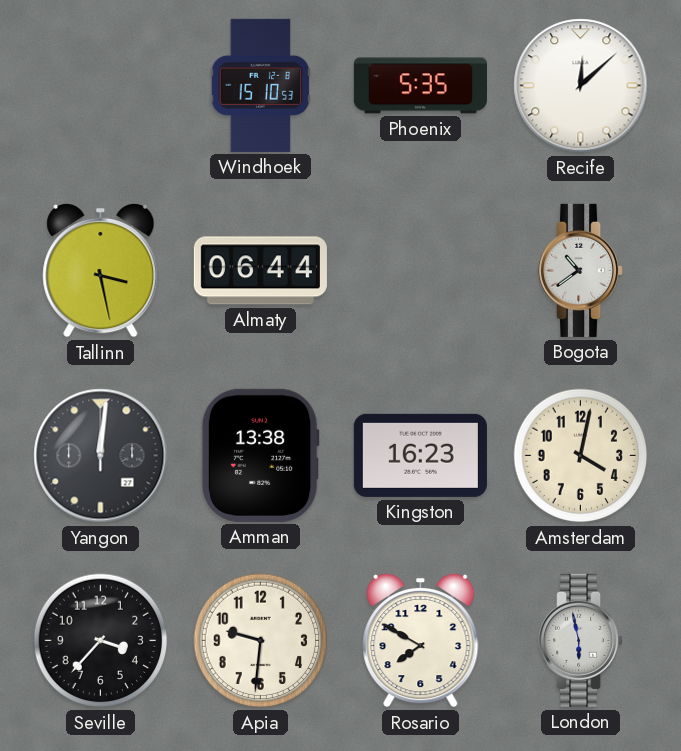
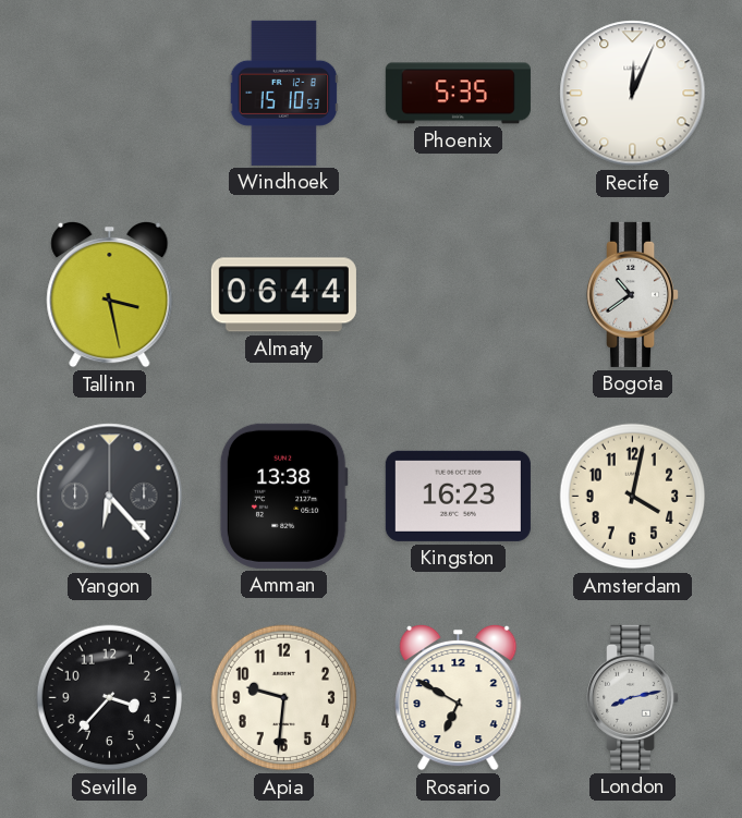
Recife: 12:08 -> 12:04 (633, 94)
Yangon: 12:01 -> 6:23 (110, 497)
Rosario: 7:50 -> 6:50 (459, 697)
London: 5:58 -> 8:13 (633, 697)
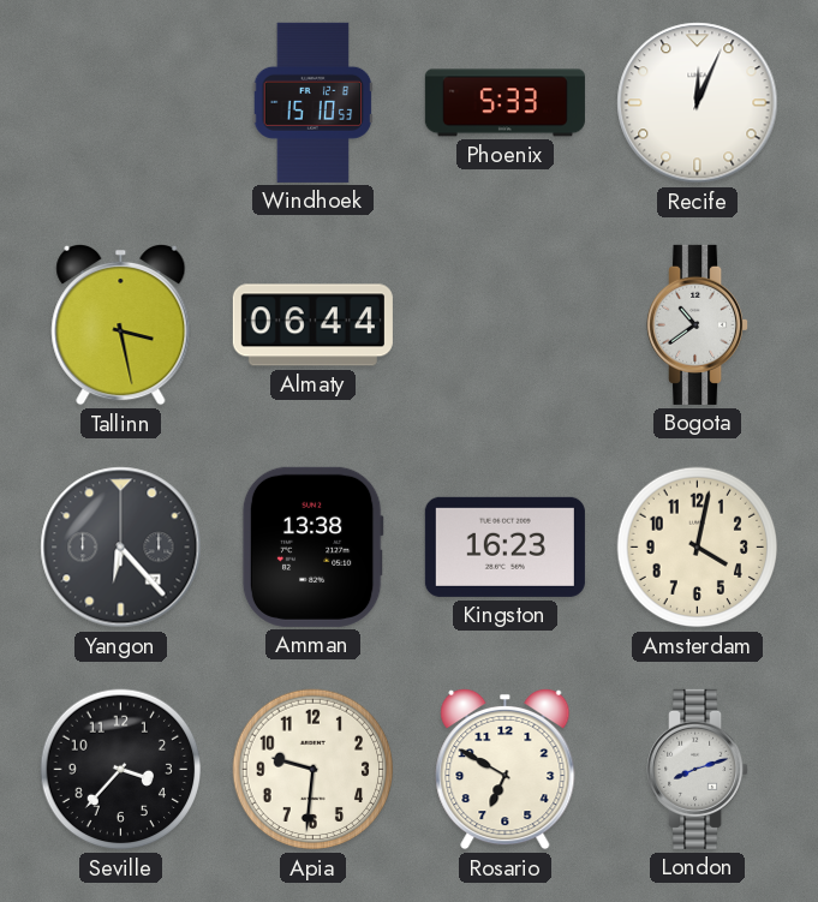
Phoenix: 5:35 -> 5:33 (504, 103)
London: 8:13 -> 8:12 (698, 769)
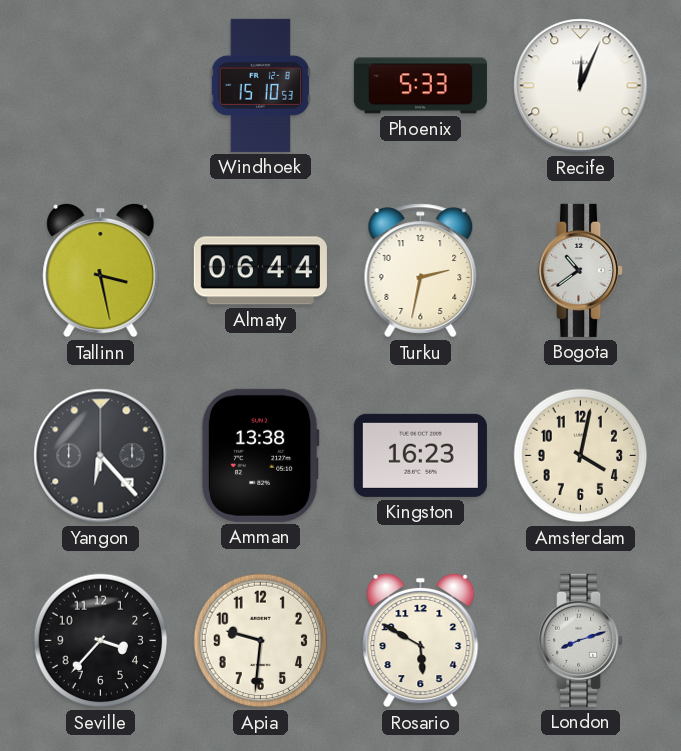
Turku: none -> 2:32 (421, 271)
Rosario: 6:50 -> 5:50 (421, 640)
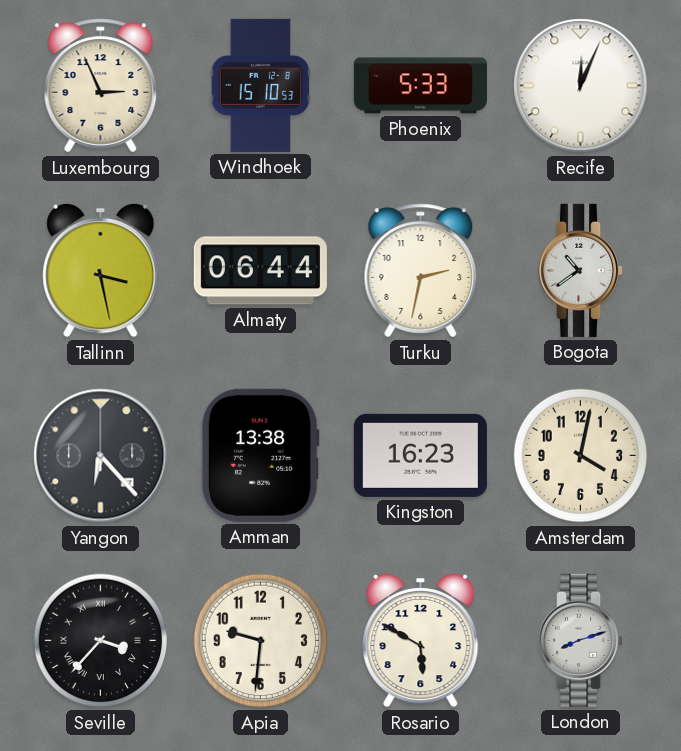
Luxembourg: none -> 2:56 (101, 86)
Seville numerals: Arabic -> Roman (101, 641)
